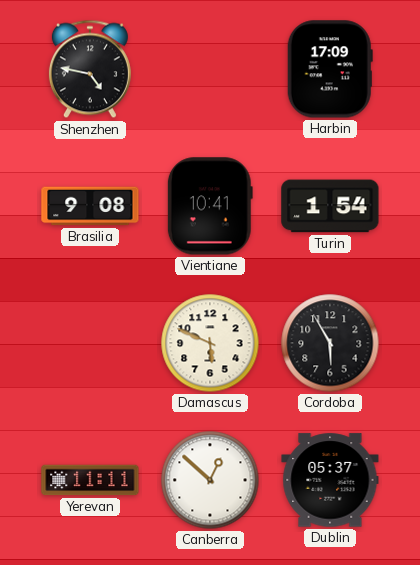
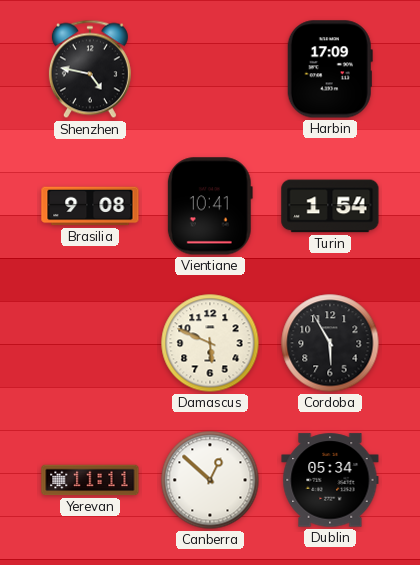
Dublin: 05:37 -> 05:34 (330, 480)
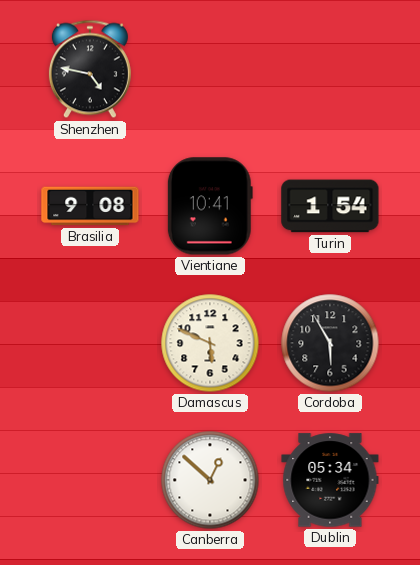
Harbin: 17:09 -> none (330, 69)
Yerevan: 11:11 -> none (90, 480)
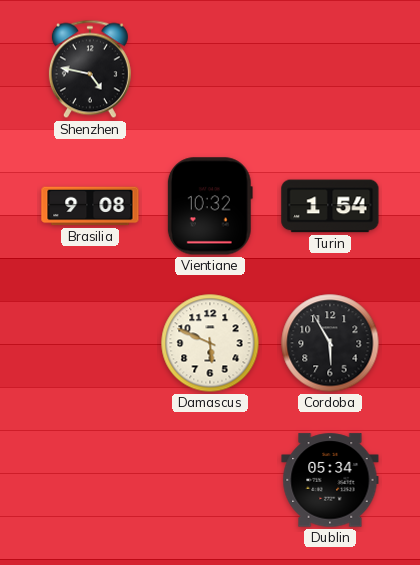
Vientiane: 10:41 -> 10:32 (210, 206)
Canberra: 12:52 -> none (210, 480)
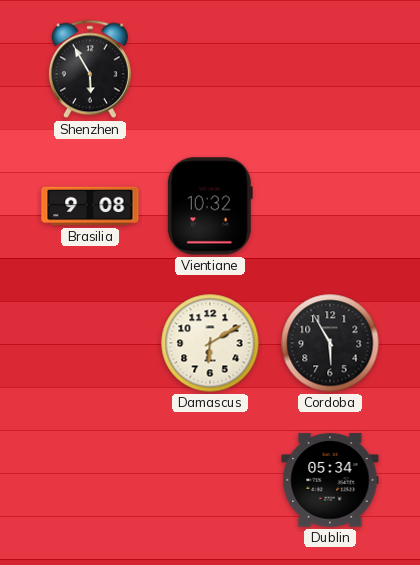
Shenzhen: 4:47 -> 5:55 (90, 69)
Turin: 1:54 -> none (330, 206)
Damascus: 5:49 -> 6:10 (210, 343)
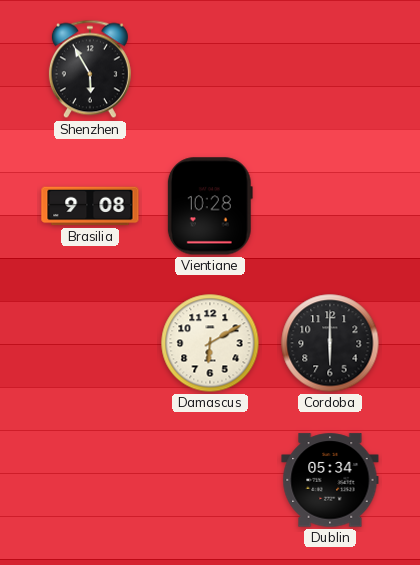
Vientiane: 10:32 -> 10:28 (210, 206)
Cordoba: 5:55 -> 6:00 (330, 343)
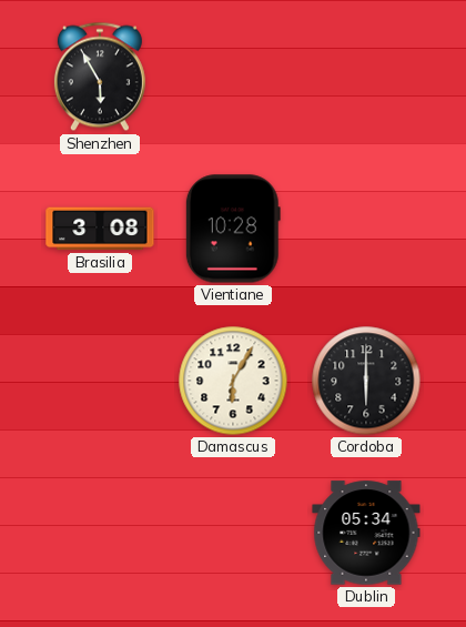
Brasilia: 9:08 -> 3:08 (100, 229)
Damascus: 6:10 -> 6:05 (233, 381)
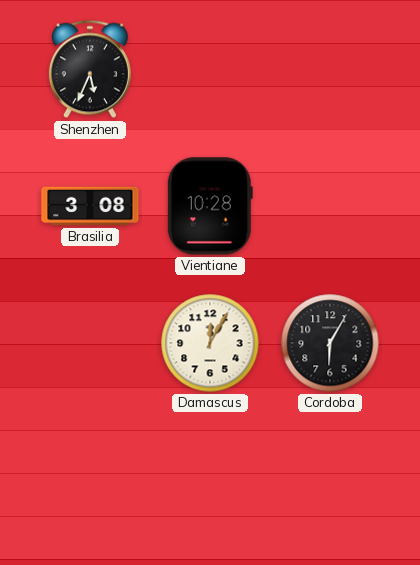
Shenzhen: 5:55 -> 5:34 (90, 69)
Damascus: 6:05 -> 12:05 (210, 343)
Cordoba: 6:00 -> 6:05 (330, 343)
Dublin: 05:34 -> none (366, 533)
